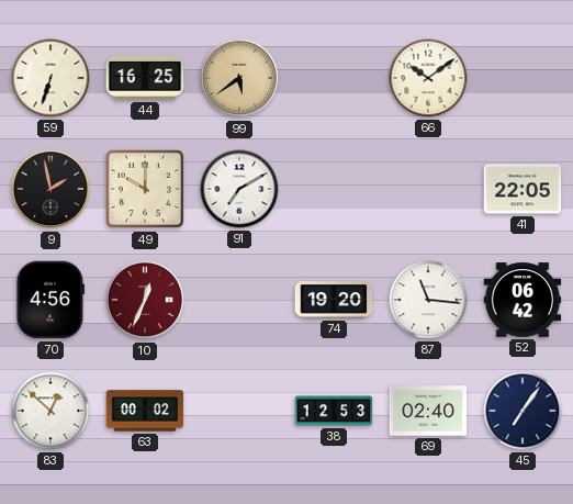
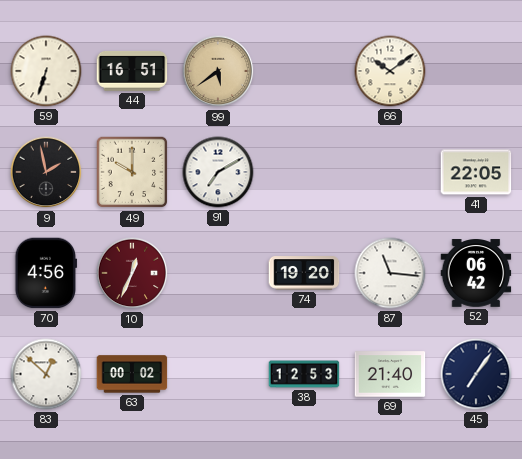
44: 16:25 -> 16:51 (132, 71)
69: 02:40 -> 21:40 (390, 374)
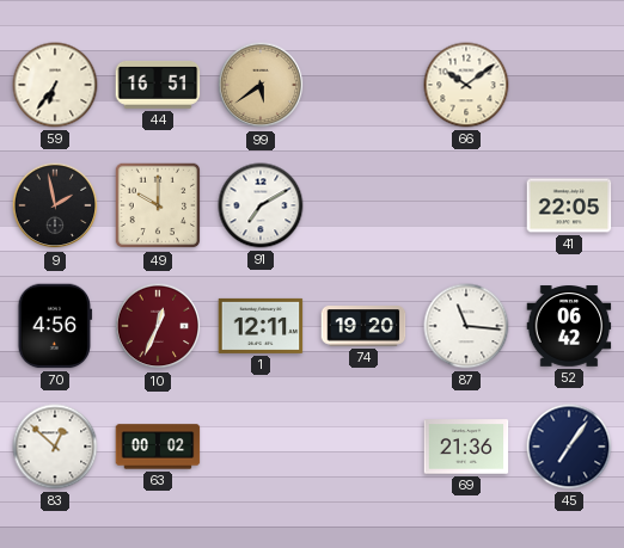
59: 6:33 -> 6:36 (55, 85)
1: none -> 12:11 (261, 326)
38: 12:53 -> none (304, 374)
69: 21:40 -> 21:36 (466, 447)
